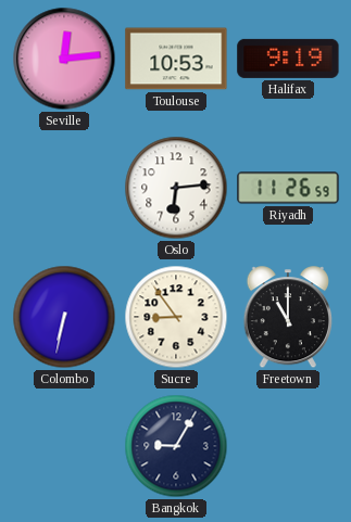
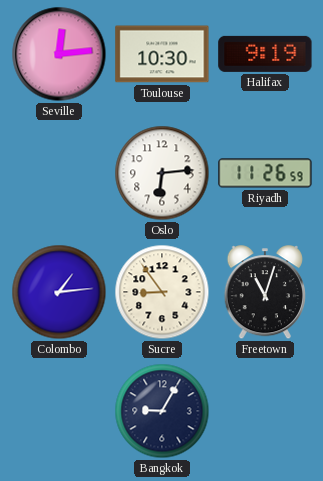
Toulouse: 10:53 -> 10:30 (162, 54)
Colombo: 6:32 -> 1:14 (59, 292)
Freetown: 11:00 -> 11:03 (265, 293)
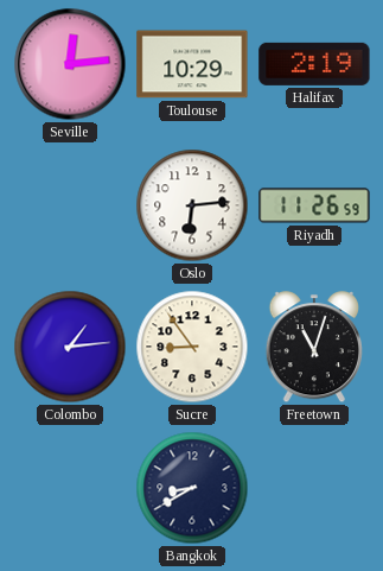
Toulouse: 10:30 -> 10:29 (192, 64)
Halifax: 9:19 -> 2:19 (314, 64)
Bangkok: 9:05 -> 8:40 (192, 488)
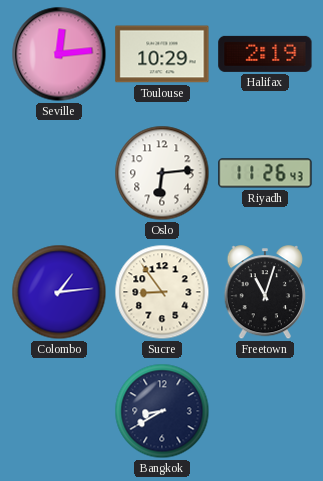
Riyadh: 11:26:59 -> 11:26:43 (265, 173)
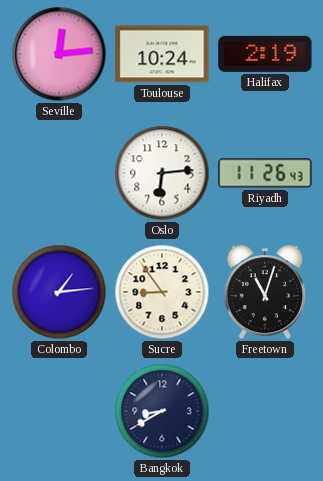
Toulouse: 10:29 -> 10:24 (162, 54)
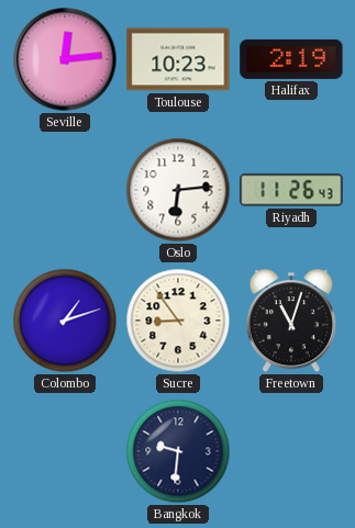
Toulouse: 10:24 -> 10:23 (178, 59)
Colombo: 1:14 -> 1:12 (65, 321)
Bangkok: 8:40 -> 9:31 (178, 451)
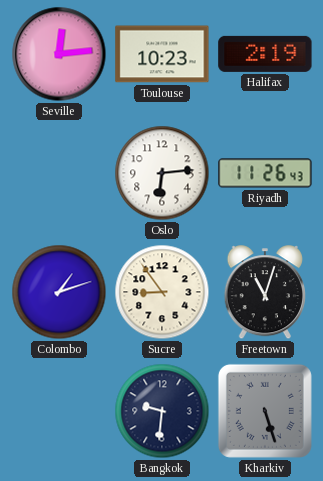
Kharkiv: none -> 5:27 (265, 411)
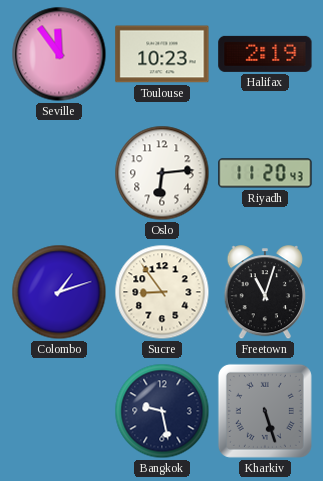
Seville: 12:14 -> 11:54 (59, 54)
Riyadh: 11:26 -> 11:20 (265, 173)
Bangkok: 9:31 -> 9:28 (162, 411)
